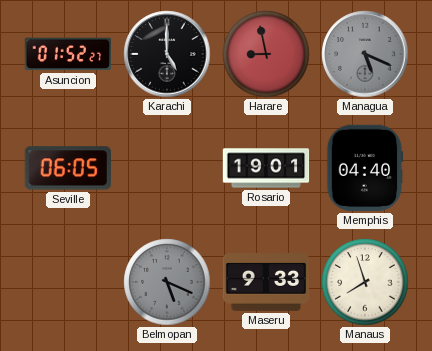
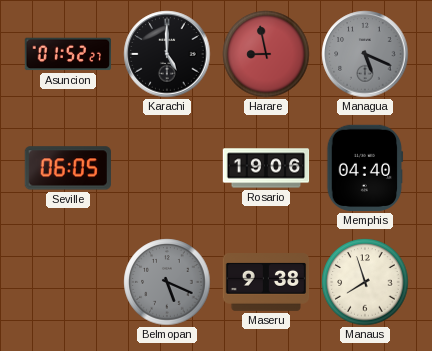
Rosario: 19:01 -> 19:06 (266, 168)
Maseru: 9:33 -> 9:38 (266, 283)
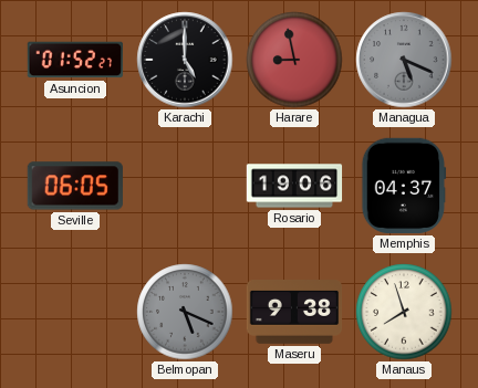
Memphis: 04:40 -> 04:37 (404, 186)
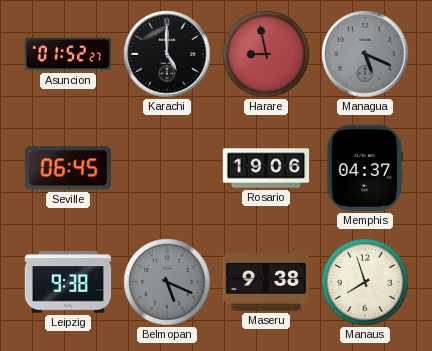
Seville: 06:05 -> 06:45 (68, 168)
Leipzig: none -> 9:38 (68, 282)
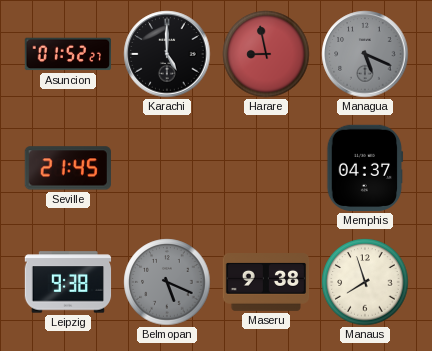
Seville: 06:45 -> 21:45 (68, 168)
Rosario: 19:06 -> none (266, 168)
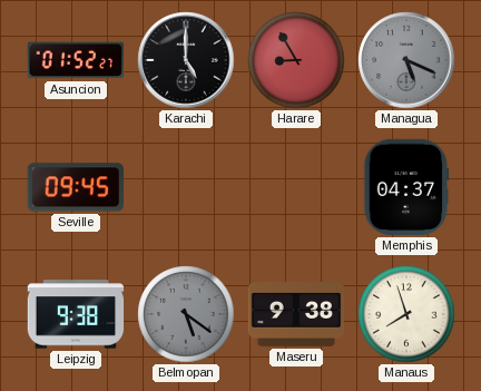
Harare: 8:58 -> 8:55 (296, 60)
Seville: 21:45 -> 09:45 (76, 187)
Belmopan: 5:19 -> 5:21 (186, 314)
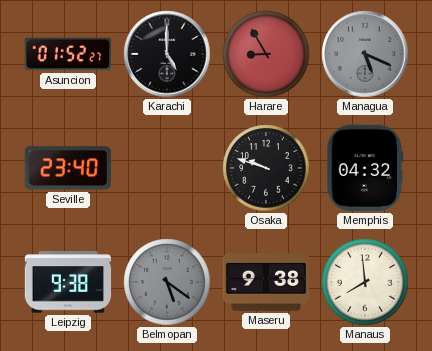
Seville: 09:45 -> 23:40 (68, 168)
Osaka: none -> 9:48 (266, 168)
Memphis: 04:37 -> 04:32 (365, 168)
Manaus: 7:57 -> 7:59 (365, 282)
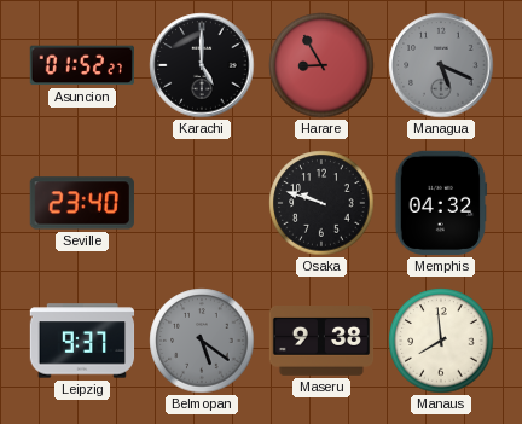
Leipzig: 9:38 -> 9:37 (82, 341)
